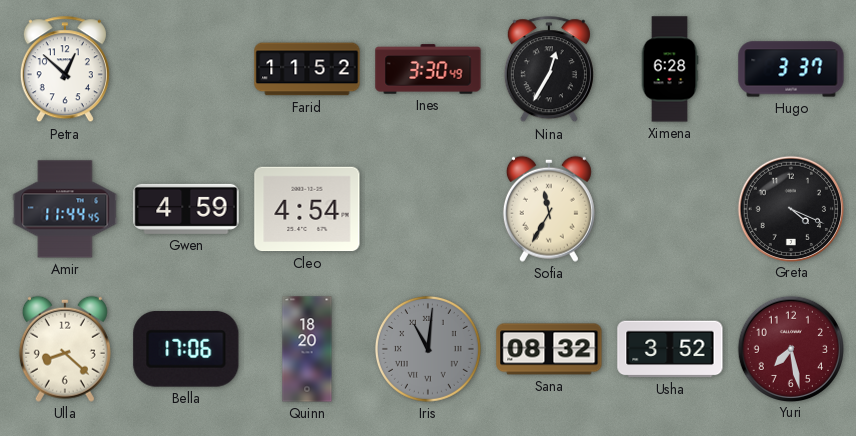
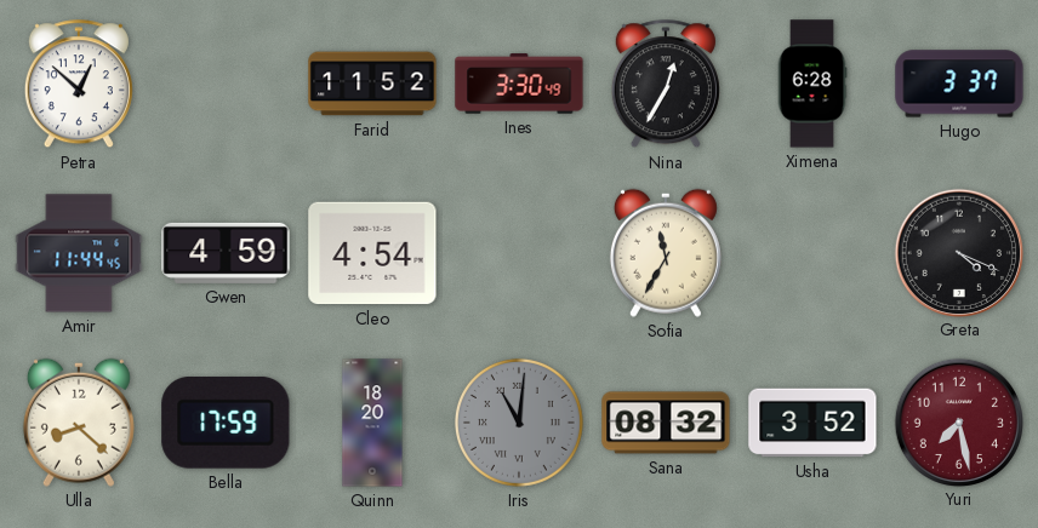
Bella: 17:06 -> 17:59 (226, 423)
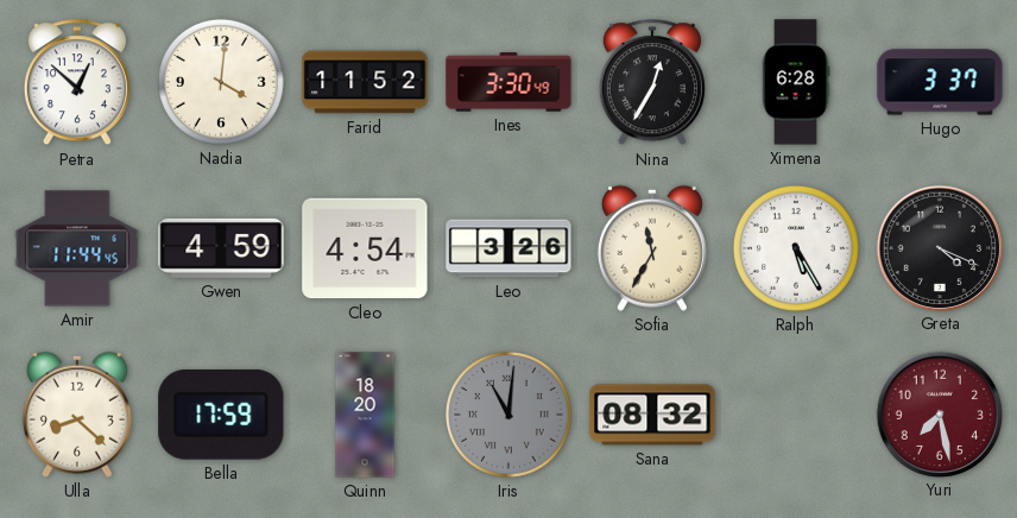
Nadia: none -> 4:01 (221, 82)
Leo: none -> 3:26 (508, 248)
Ralph: none -> 5:25 (796, 248)
Usha: 3:52 -> none (812, 423)
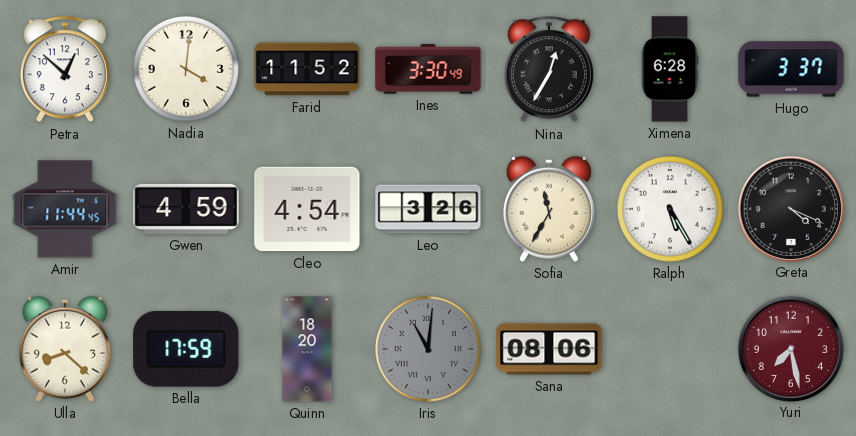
Sana: 08:32 -> 08:06 (549, 349)
